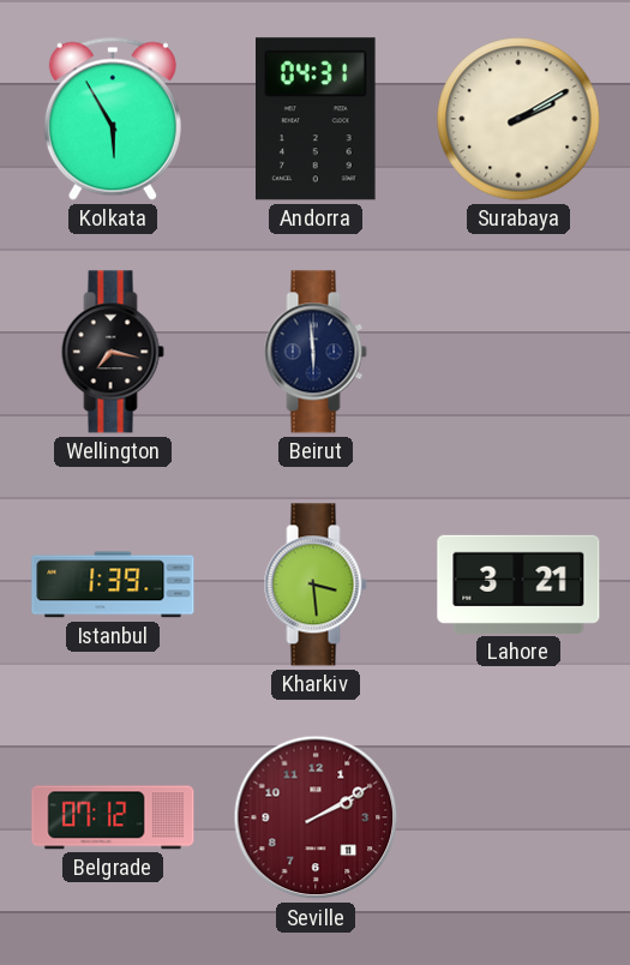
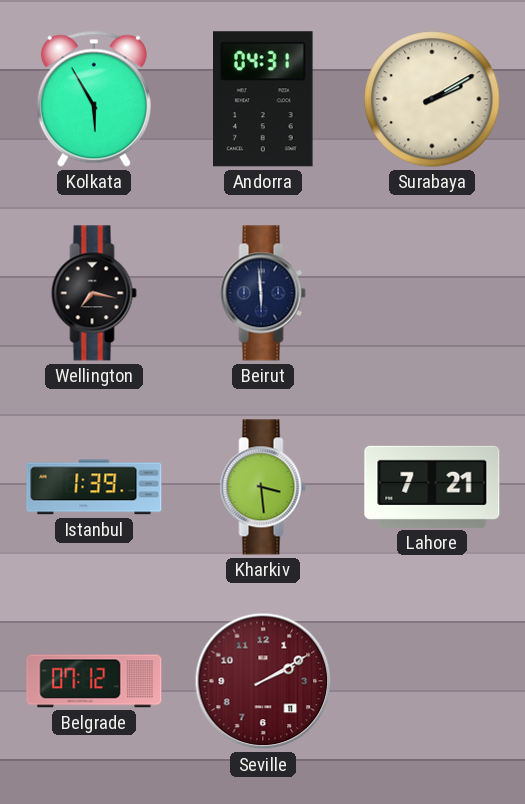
Lahore: 3:21 -> 7:21 (432, 487)
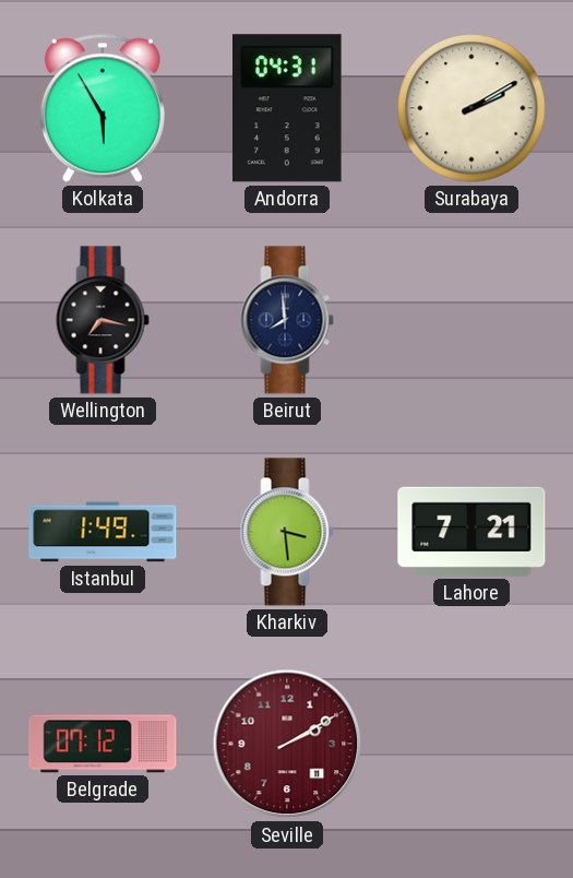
Beirut: 5:59 -> 7:59 (287, 320)
Istanbul: 1:39 -> 1:49 (103, 532)
